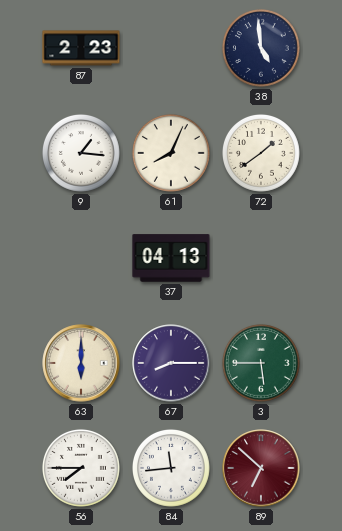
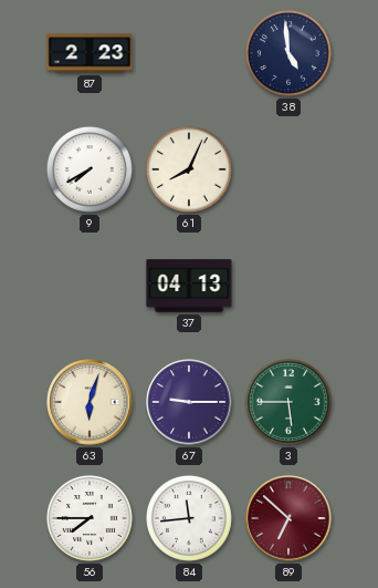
9: 1:16 -> 7:40 (90, 169)
72: 1:39 -> none (261, 153)
63: 6:00 -> 6:03 (90, 402)
67: 8:15 -> 9:15 (189, 402)
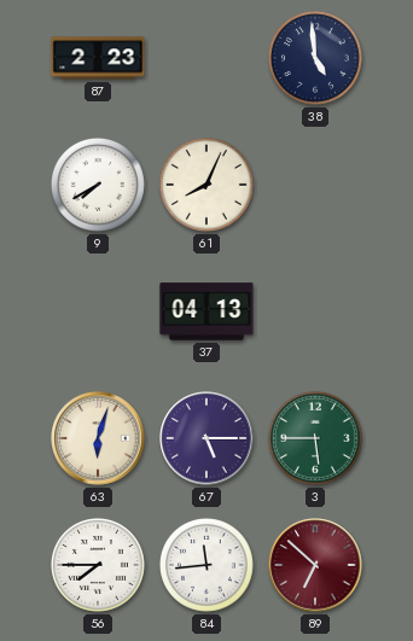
67: 9:15 -> 5:15 (206, 438)
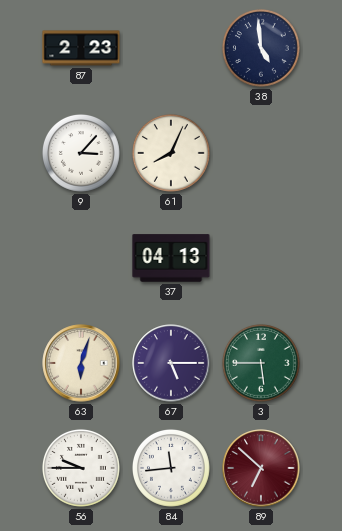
9: 7:40 -> 3:07 (81, 153)
56: 7:45 -> 9:45 (81, 468)
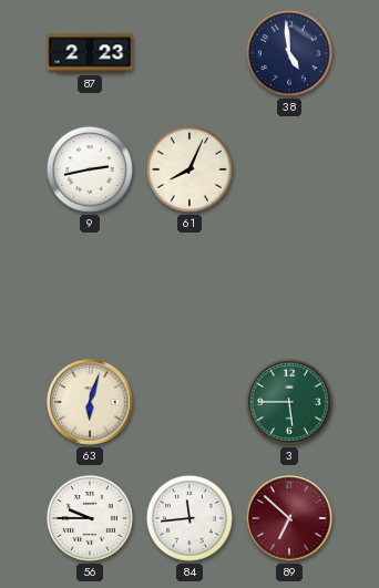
9: 3:07 -> 2:43 (90, 169)
37: 04:13 -> none (171, 258)
67: 5:15 -> none (171, 363)
